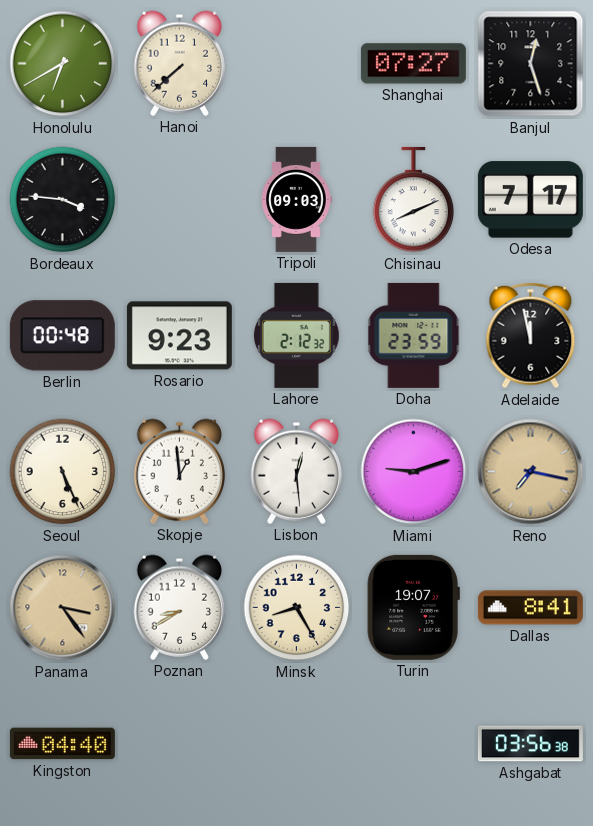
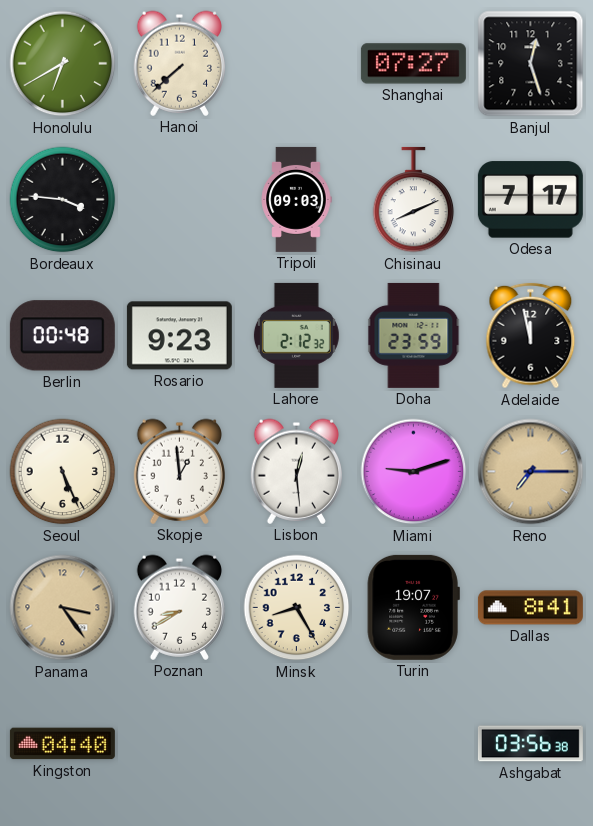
Reno: 7:17 -> 7:15 (531, 472)
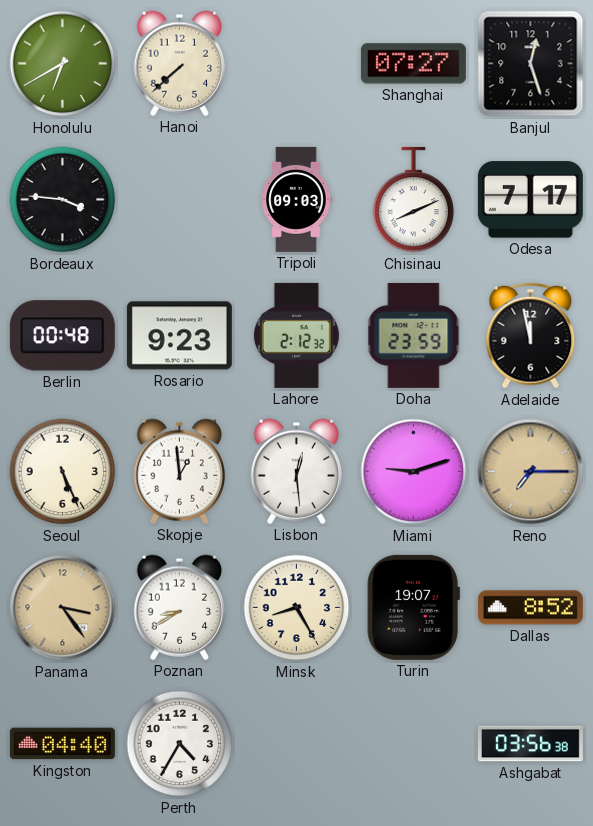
Dallas: 8:41 -> 8:52 (530, 608)
Perth: none -> 4:35 (180, 744)
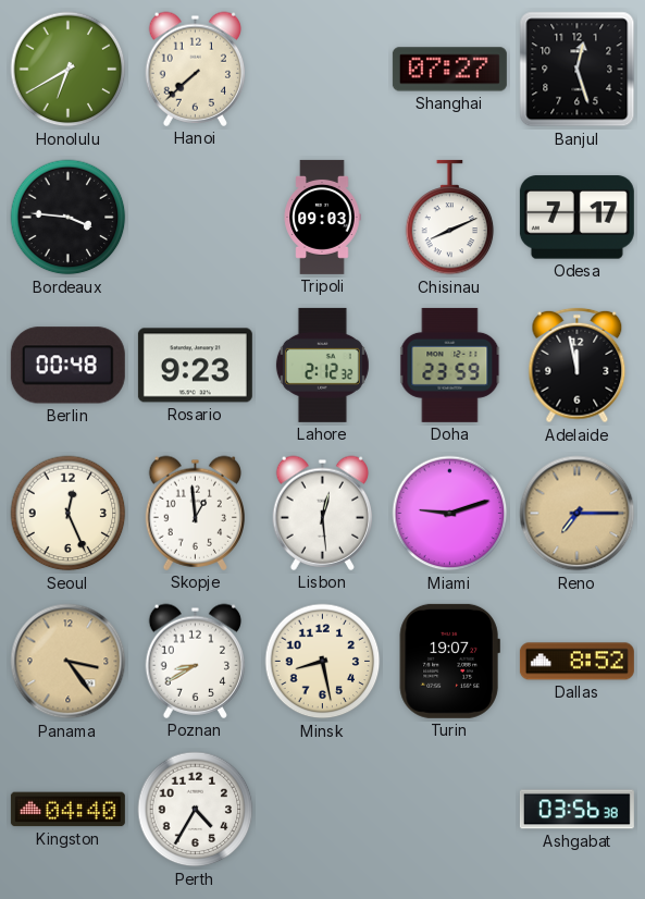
Seoul: 5:26 -> 12:26 (69, 514)
Minsk: 8:25 -> 8:28 (323, 662)
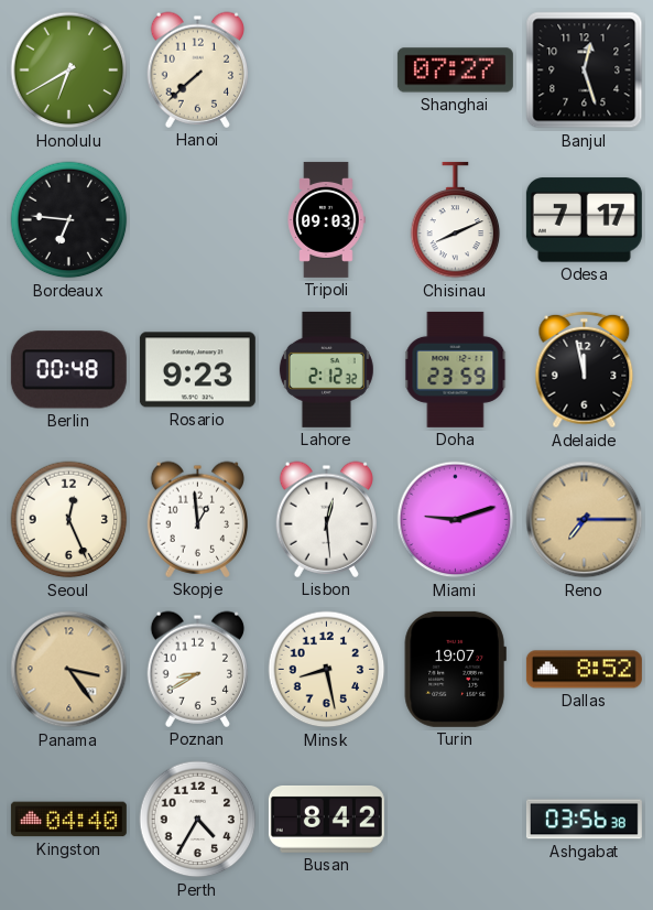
Bordeaux: 3:46 -> 6:46 (69, 220)
Busan: none -> 8:42 (326, 819)
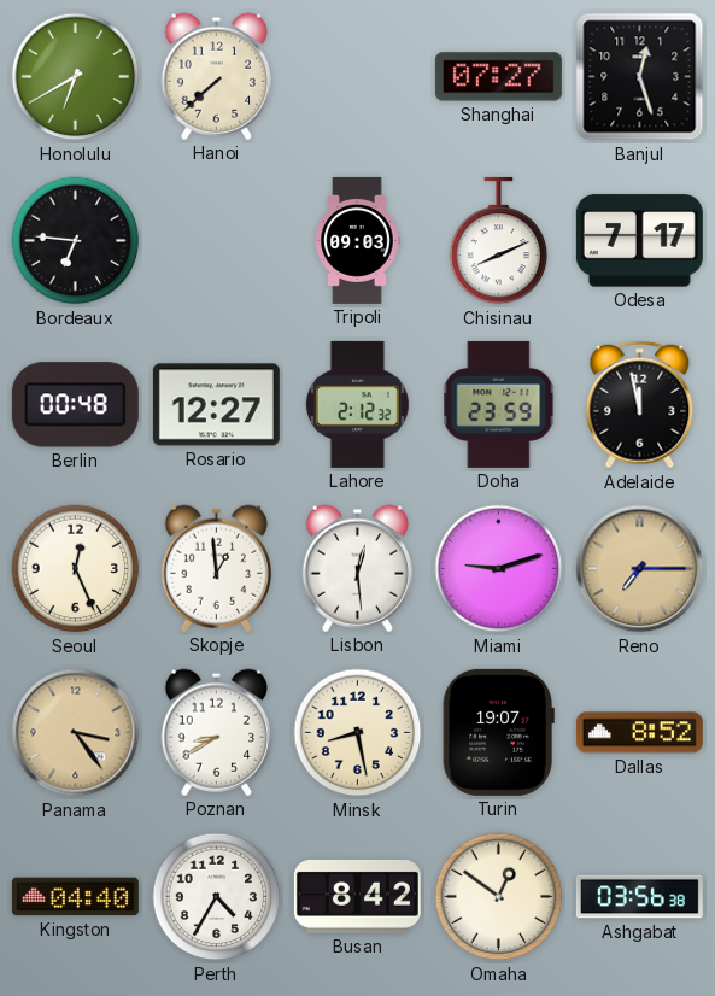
Rosario: 9:23 -> 12:27 (216, 405)
Omaha: none -> 12:51 (499, 897)
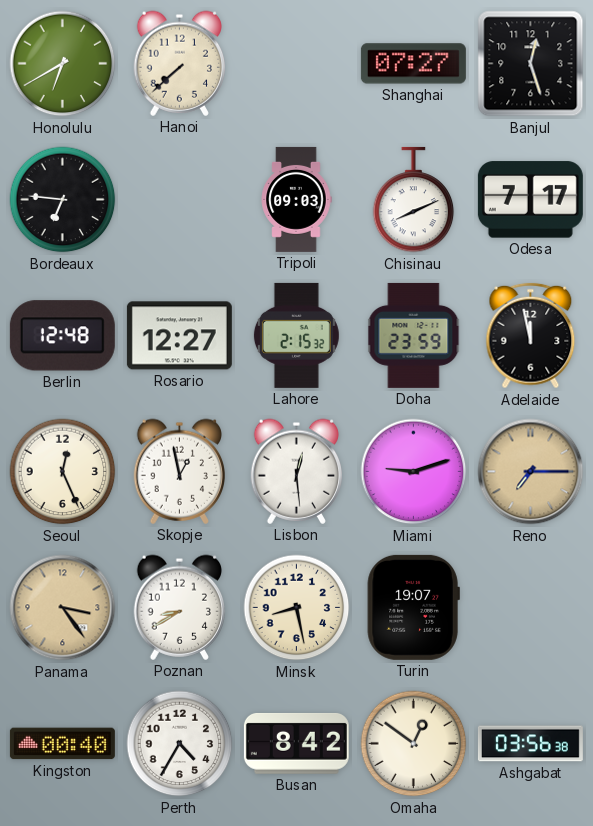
Berlin: 00:48 -> 12:48 (62, 336)
Lahore: 2:12 -> 2:15 (296, 335)
Skopje: 12:59 -> 12:58 (179, 471)
Dallas: 8:52 -> none (639, 733)
Kingston: 04:40 -> 00:40 (62, 744)
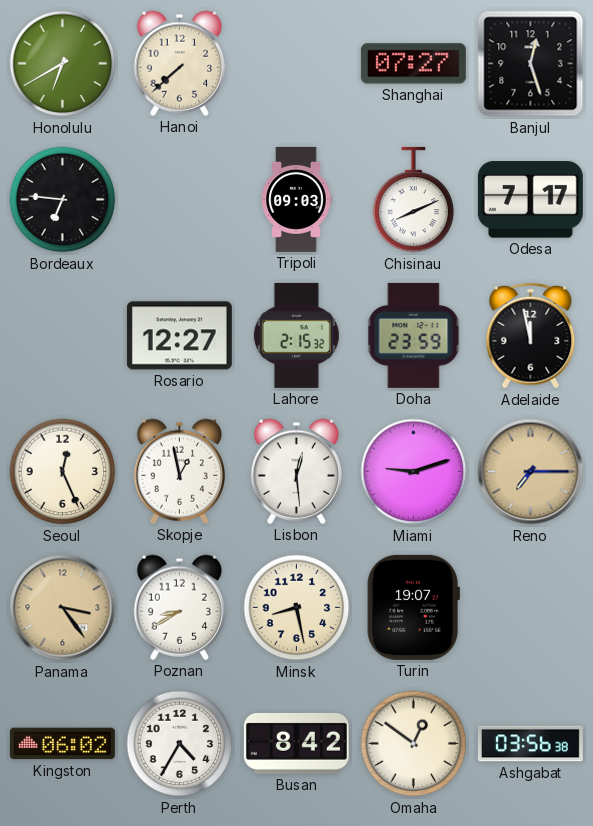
Berlin: 12:48 -> none (62, 336)
Kingston: 00:40 -> 06:02 (62, 744)
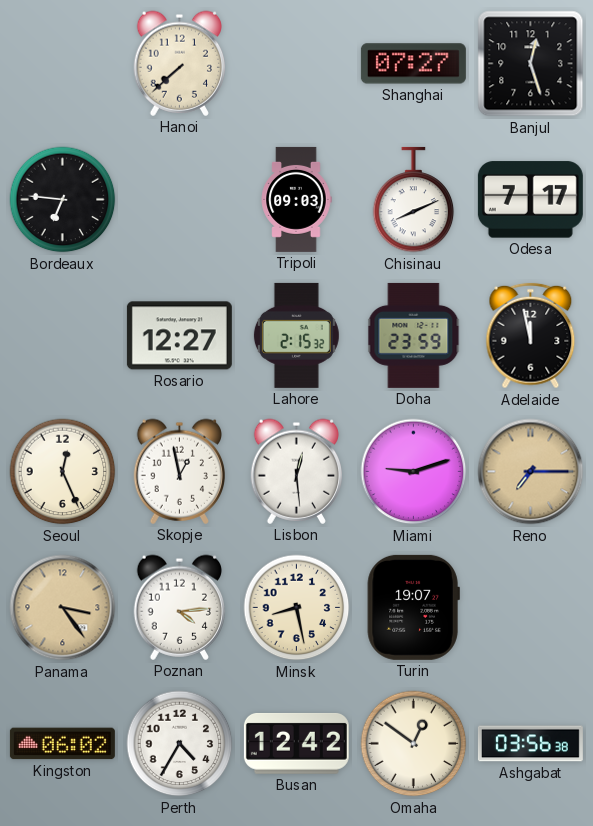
Honolulu: 6:40 -> none (63, 64)
Poznan: 8:40 -> 4:14 (179, 607)
Busan: 8:42 -> 12:42 (296, 743)
